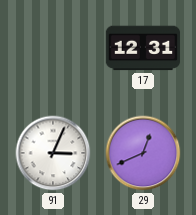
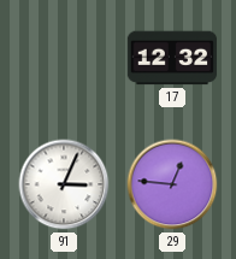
17: 12:31 -> 12:32 (172, 58)
29: 12:41 -> 12:46 (172, 184)
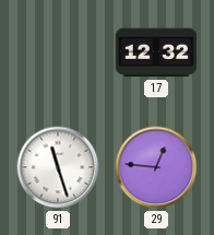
91: 3:04 -> 11:27 (58, 167)
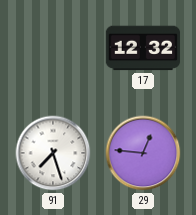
91: 11:27 -> 7:27 (53, 153)
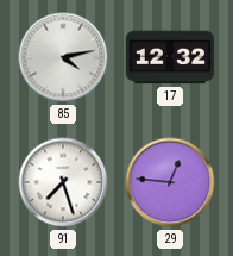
85: none -> 4:13 (63, 57)
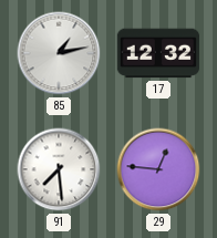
85: 4:13 -> 1:13 (59, 53)
91: 7:27 -> 7:29 (59, 169)
